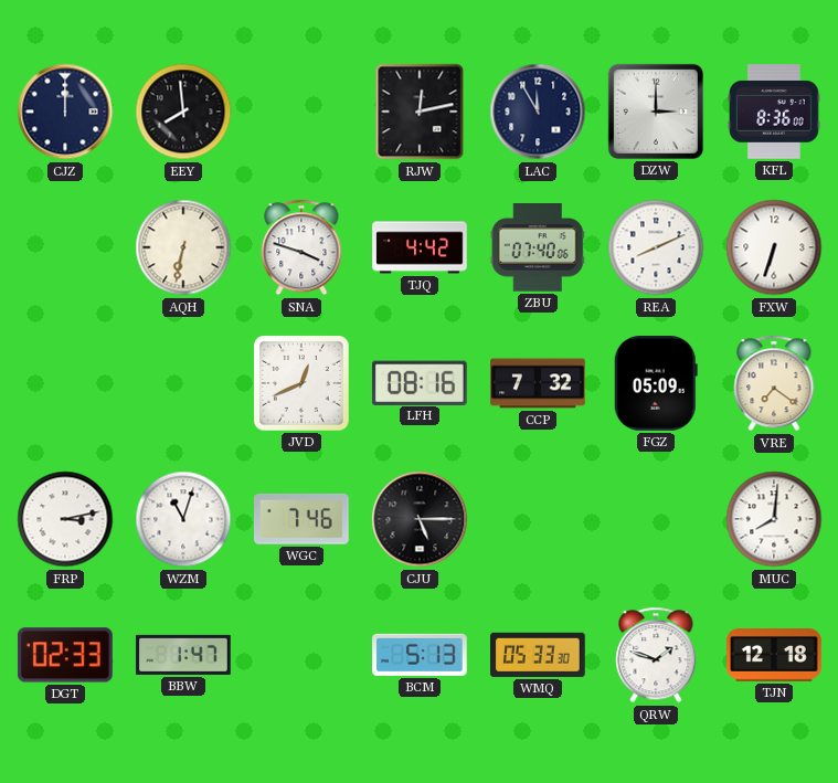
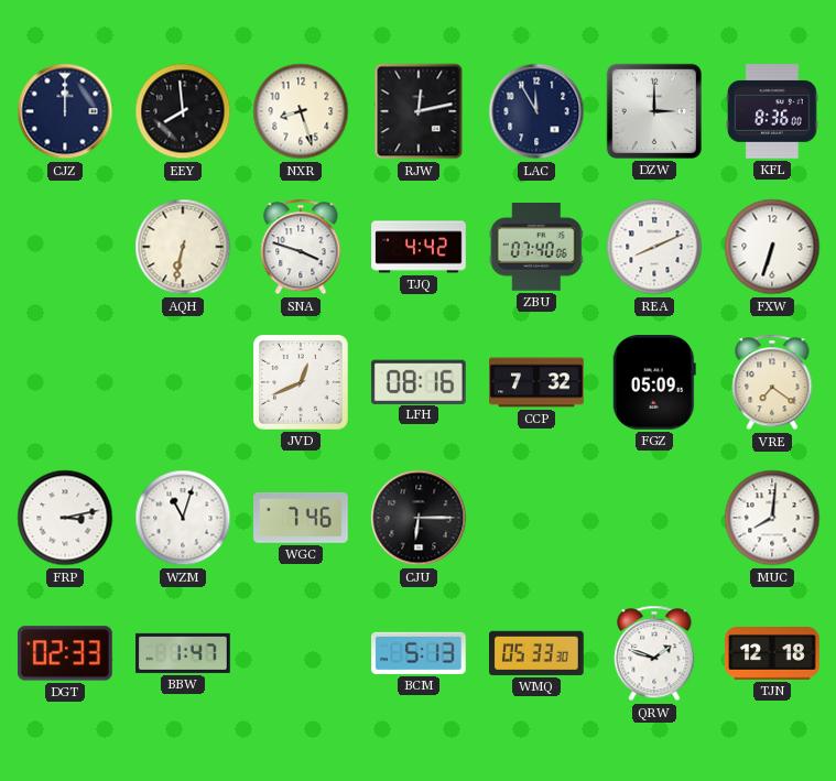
NXR: none -> 8:27 (301, 111)
CJU: 5:15 -> 6:15 (419, 518)
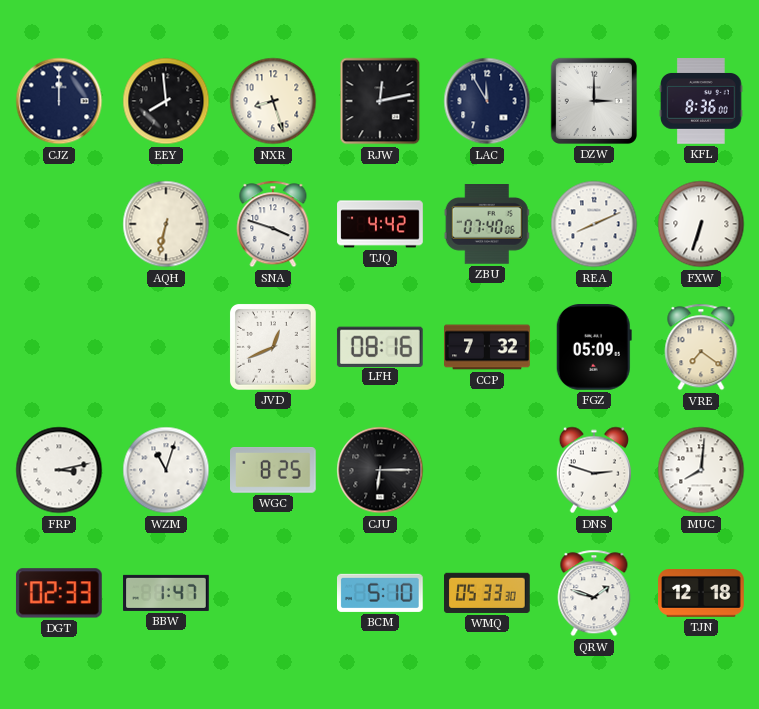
WGC: 7:46 -> 8:25 (274, 471)
DNS: none -> 2:48 (593, 470)
BCM: 5:13 -> 5:10 (381, 593)
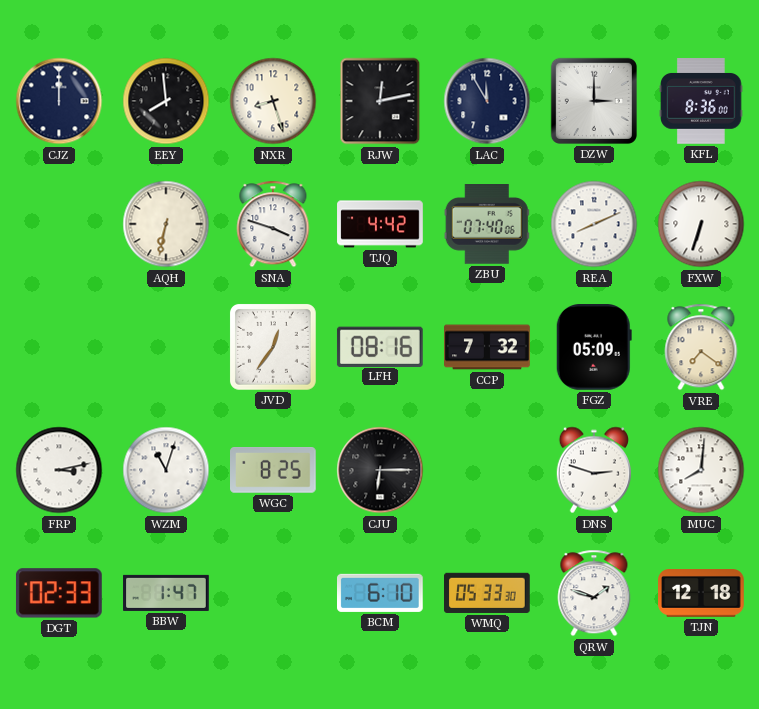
JVD: 12:41 -> 12:36 (273, 347)
BCM: 5:10 -> 6:10 (381, 593)
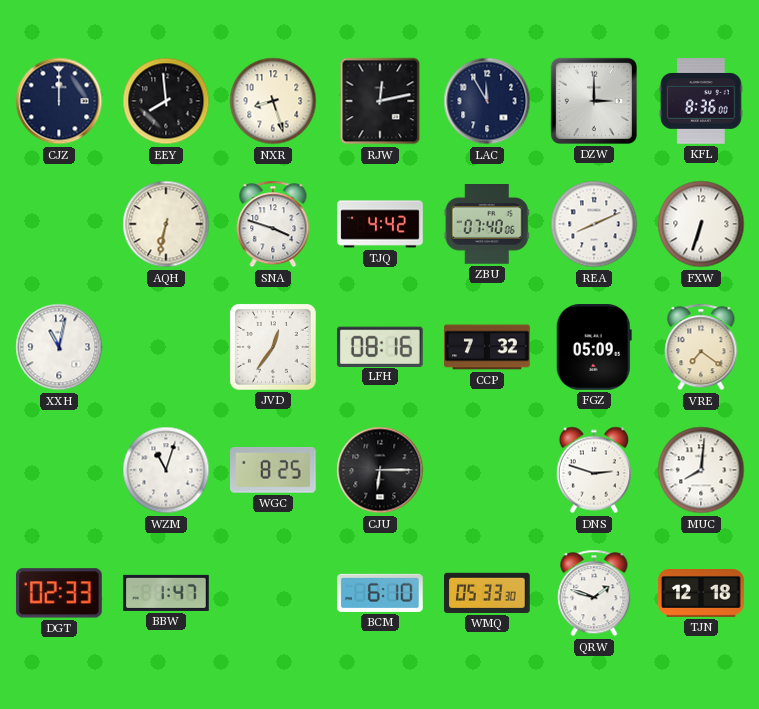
XXH: none -> 11:02 (59, 347)
FRP: 3:13 -> none (59, 470)
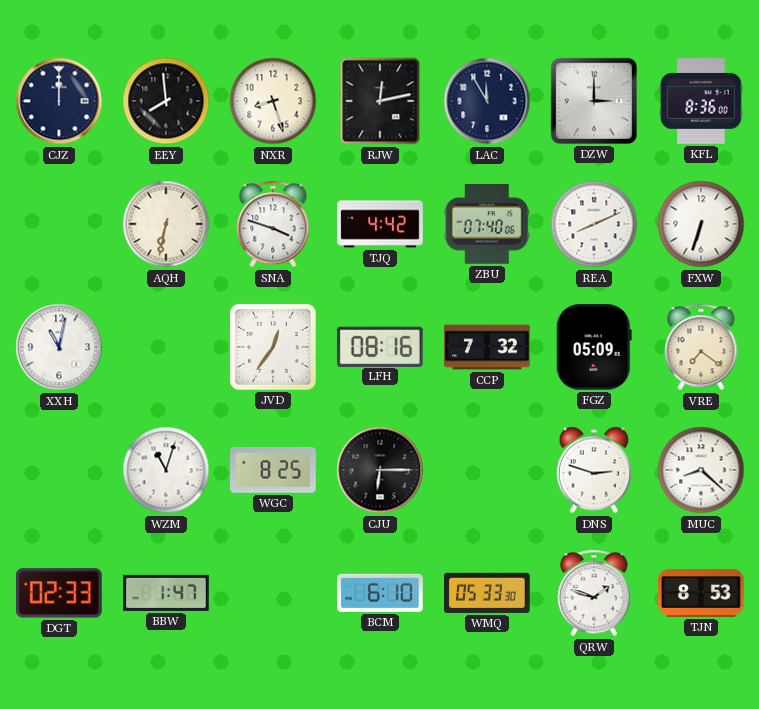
MUC: 8:01 -> 8:22 (701, 470)
TJN: 12:18 -> 8:53 (701, 594)
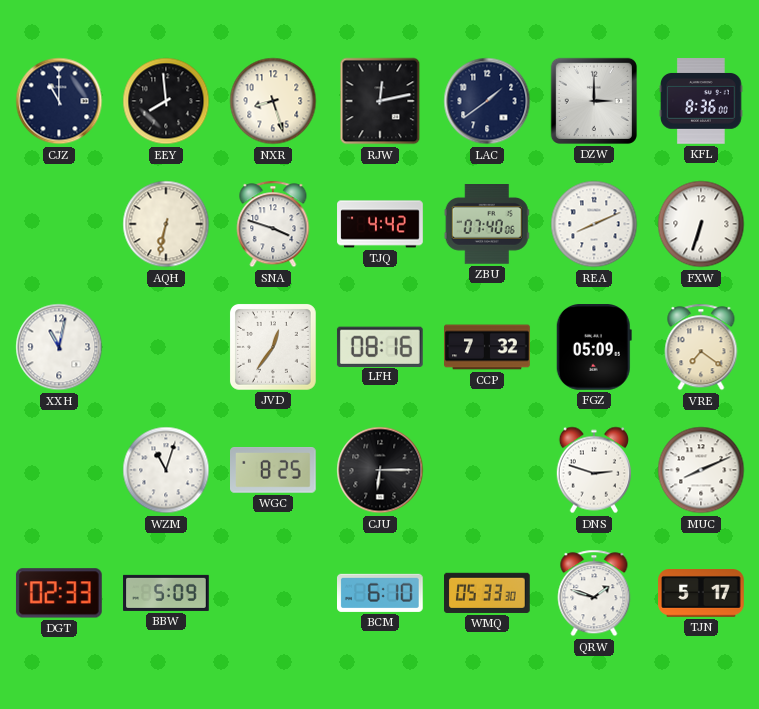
CJZ: 12:00 -> 11:00 (59, 101)
LAC: 11:55 -> 1:39 (487, 101)
MUC: 8:22 -> 8:11 (701, 470)
BBW: 1:47 -> 5:09 (166, 593)
TJN: 8:53 -> 5:17 (701, 594)
